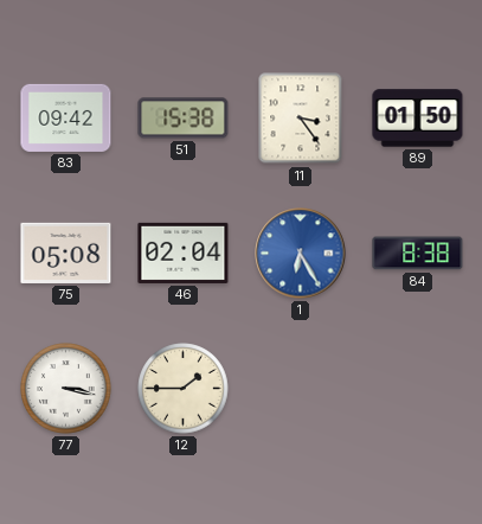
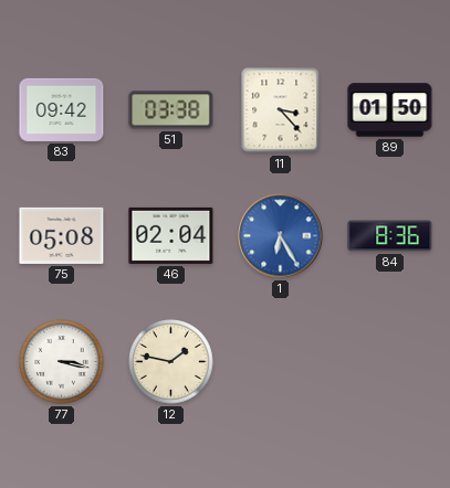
51: 15:38 -> 03:38 (171, 110)
11: 3:24 -> 3:23 (281, 110)
84: 8:38 -> 8:36 (390, 236)
12: 1:45 -> 1:47 (171, 362)
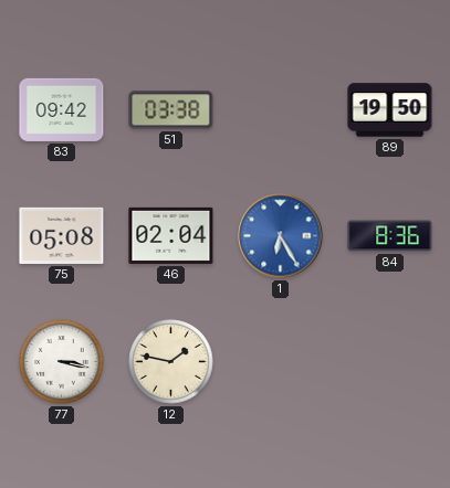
11: 3:23 -> none (281, 110)
89: 01:50 -> 19:50 (390, 110)
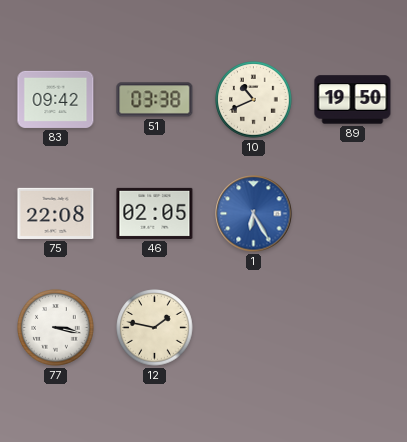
10: none -> 10:41 (254, 100)
75: 05:08 -> 22:08 (56, 213)
46: 02:04 -> 02:05 (155, 213)
84: 8:36 -> none (390, 236)
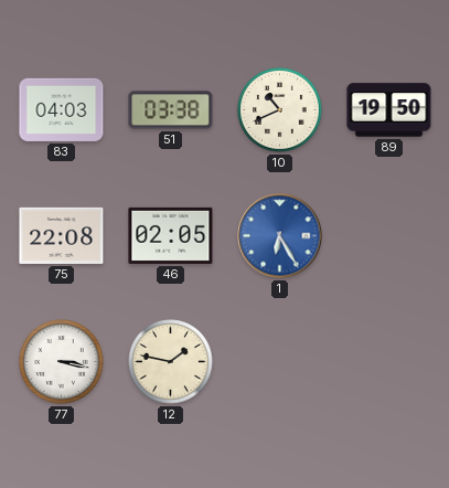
83: 09:42 -> 04:03 (62, 109)
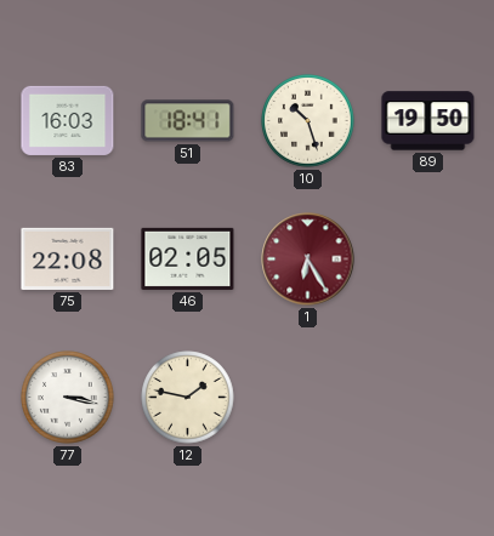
83: 04:03 -> 16:03 (68, 120)
51: 03:38 -> 18:41 (188, 121)
10: 10:41 -> 10:27 (308, 121)
1 dial: blue -> burgundy (308, 260)
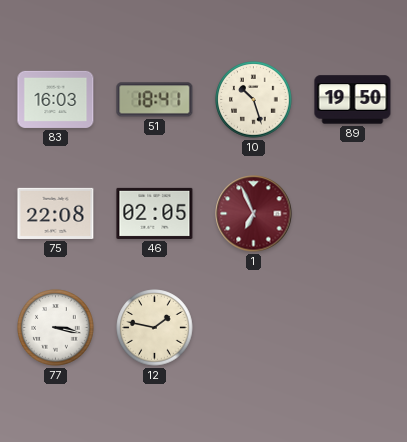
1: 6:25 -> 6:56 (254, 214)
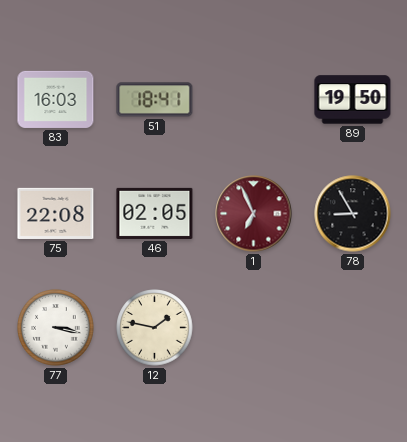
10: 10:27 -> none (254, 100)
78: none -> 8:55 (353, 214)
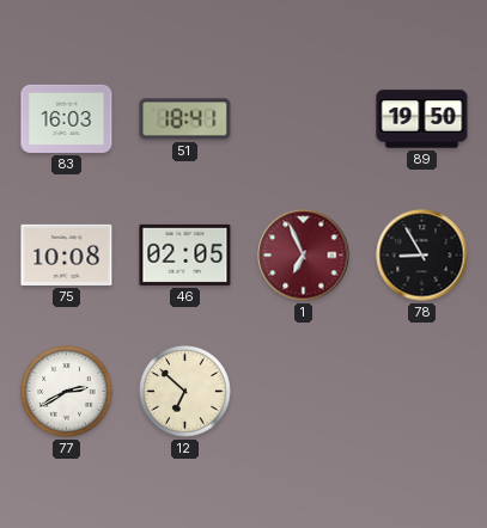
75: 22:08 -> 10:08 (67, 254)
77: 3:17 -> 2:40 (67, 392)
12: 1:47 -> 6:52 (185, 392)
